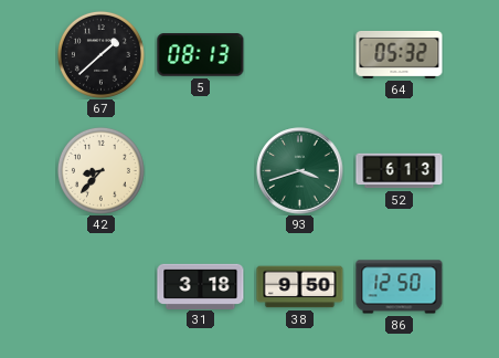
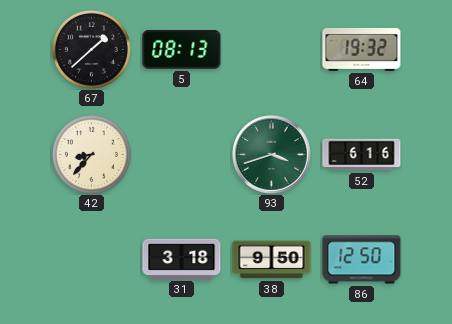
64: 05:32 -> 19:32 (362, 49)
52: 6:13 -> 6:16 (362, 155)
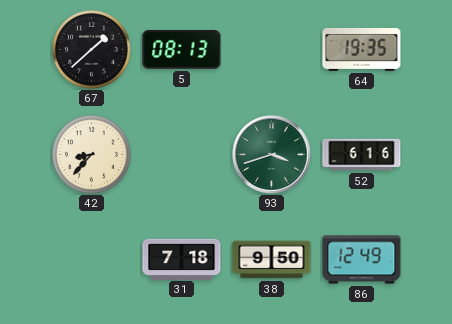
64: 19:32 -> 19:35 (362, 49)
31: 3:18 -> 7:18 (182, 259)
86: 12:50 -> 12:49 (362, 260)
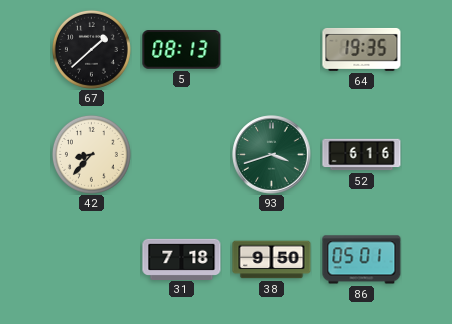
86: 12:49 -> 05:01 (362, 260)
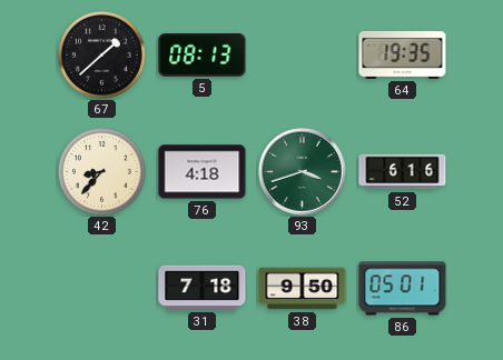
76: none -> 4:18 (203, 172)
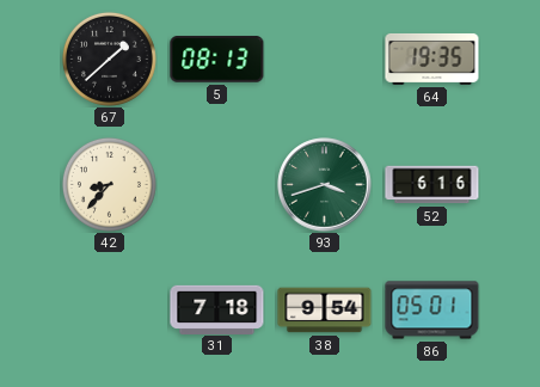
76: 4:18 -> none (203, 172)
38: 9:50 -> 9:54 (325, 311)
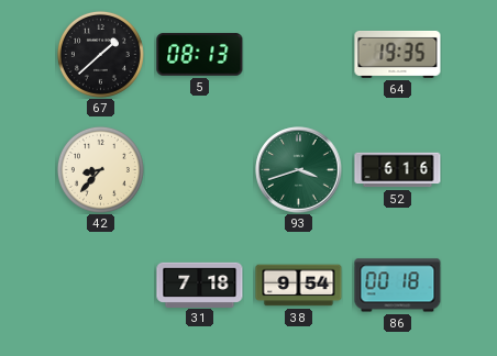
86: 05:01 -> 00:18 (398, 286)
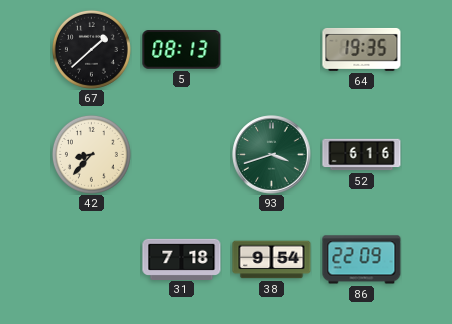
86: 00:18 -> 22:09 (362, 260)
